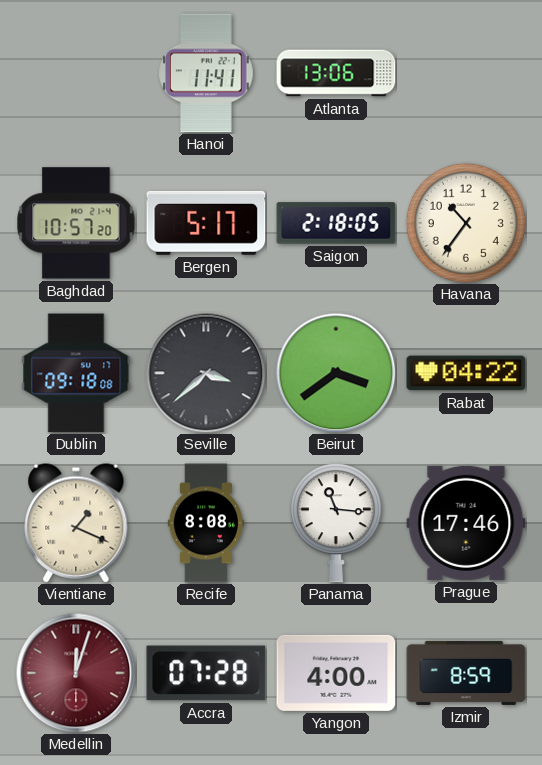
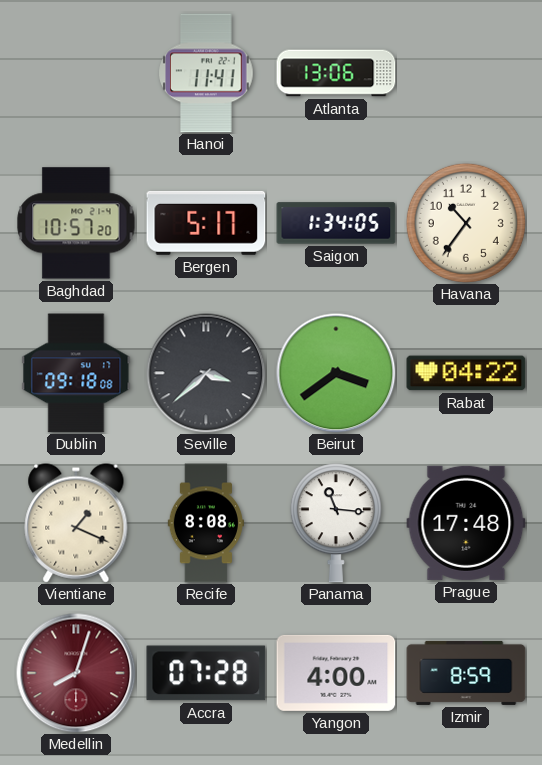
Saigon: 2:18 -> 1:34 (336, 223)
Prague: 17:46 -> 17:48 (466, 523)
Medellin: 12:03 -> 8:03 (76, 673)
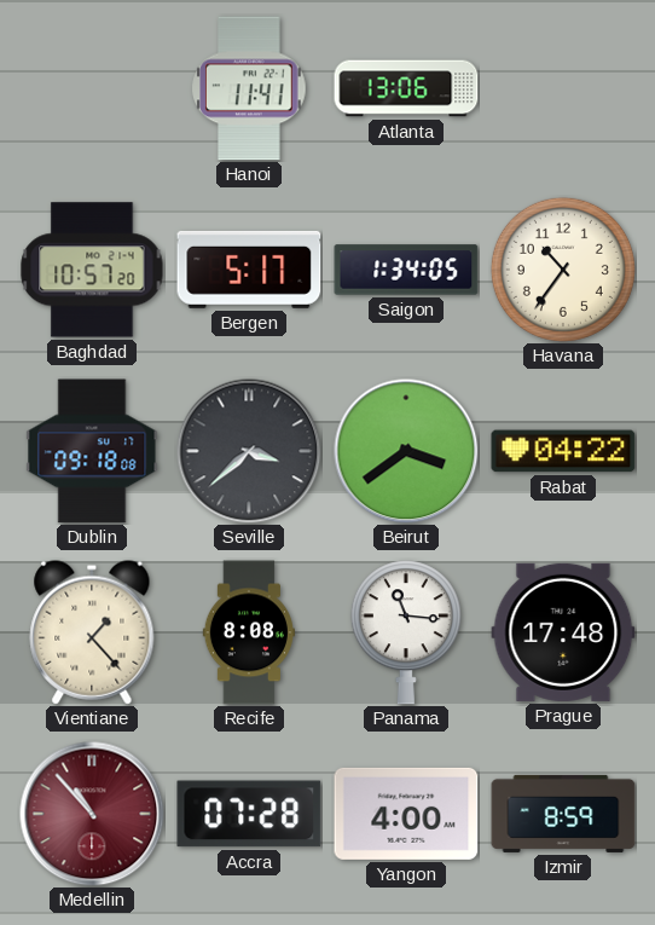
Vientiane: 1:19 -> 1:23 (92, 632)
Medellin: 8:03 -> 10:53 (92, 814)
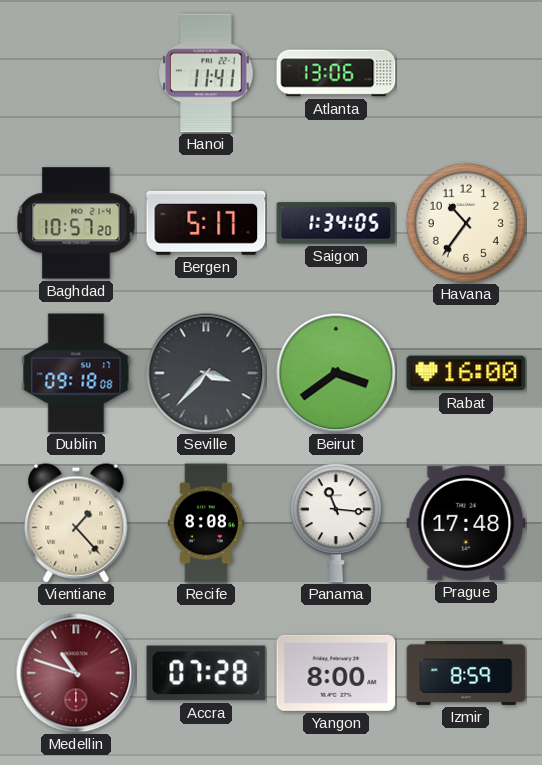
Seville: 3:38 -> 3:37 (206, 373)
Rabat: 04:22 -> 16:00 (466, 373)
Medellin: 10:53 -> 10:48 (76, 673)
Yangon: 4:00 -> 8:00 (336, 673)
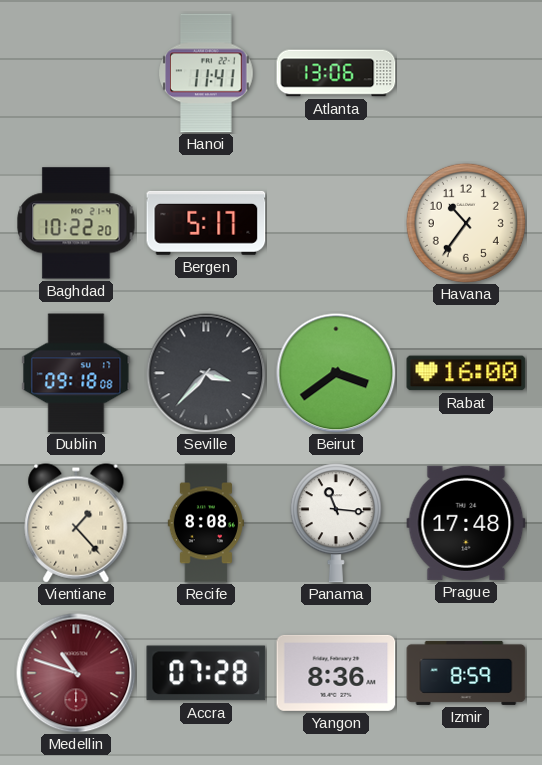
Baghdad: 10:57 -> 10:22 (76, 223)
Saigon: 1:34 -> none (336, 223)
Yangon: 8:00 -> 8:36 (336, 673)
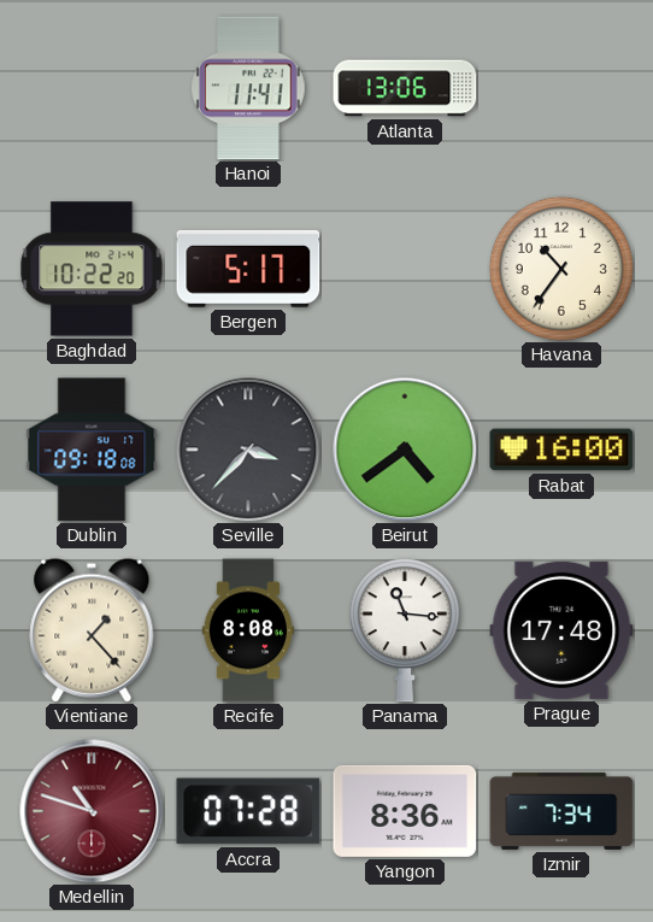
Beirut: 3:39 -> 4:39 (405, 450)
Izmir: 8:59 -> 7:34 (561, 811)
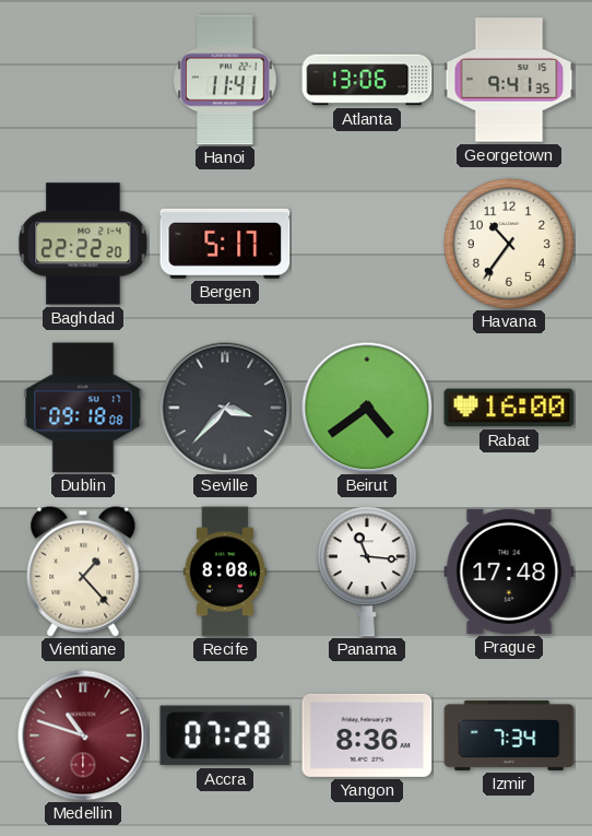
Georgetown: none -> 9:41 (509, 80)
Baghdad: 10:22 -> 22:22 (83, 244)
